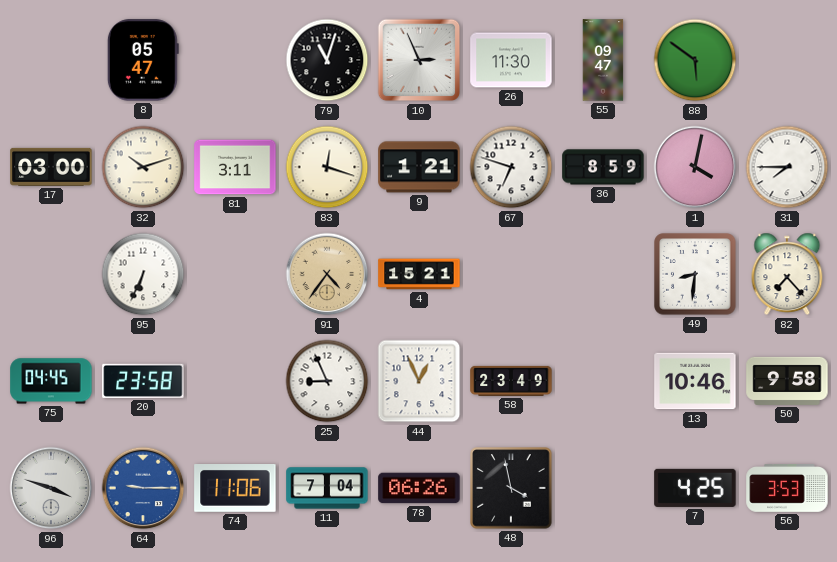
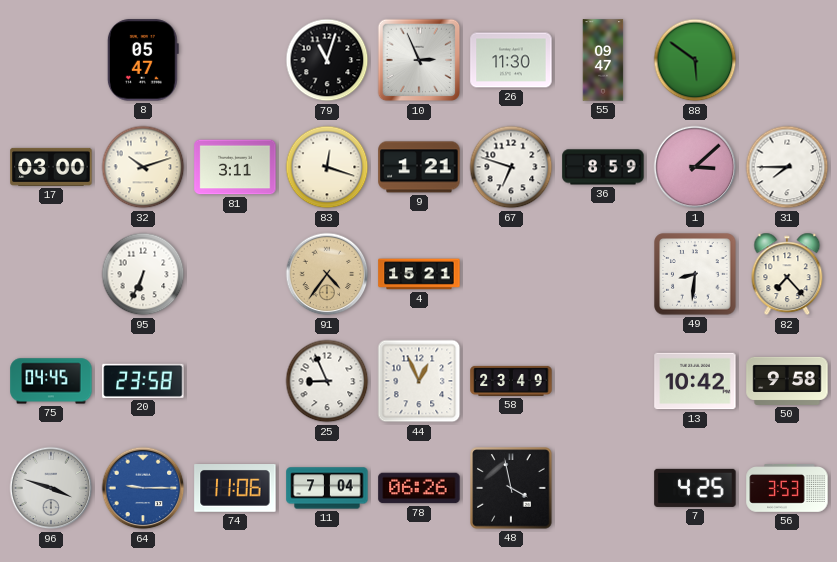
1: 4:02 -> 3:08 (695, 167)
13: 10:46 -> 10:42 (695, 381)
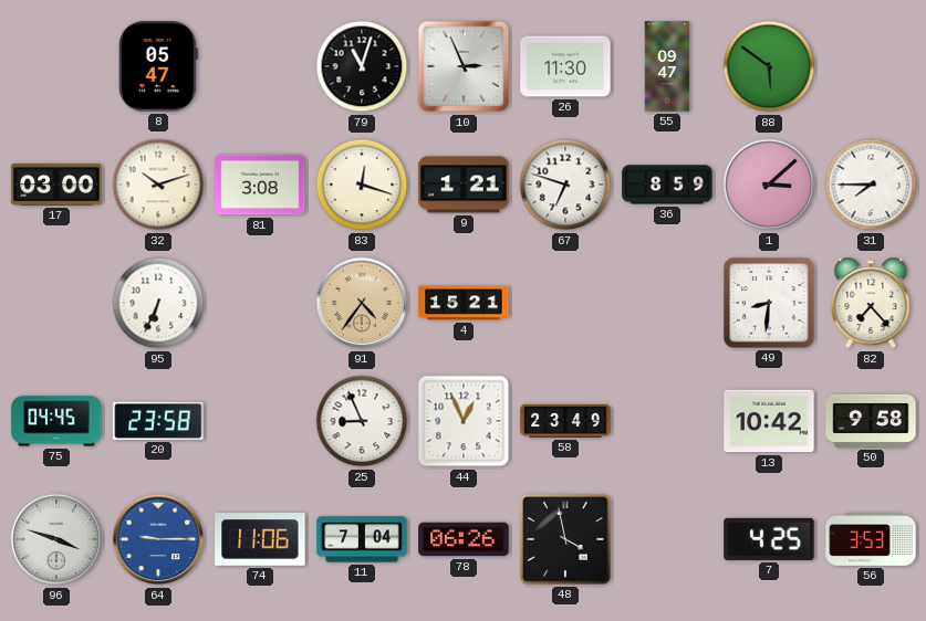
81: 3:11 -> 3:08 (260, 185)
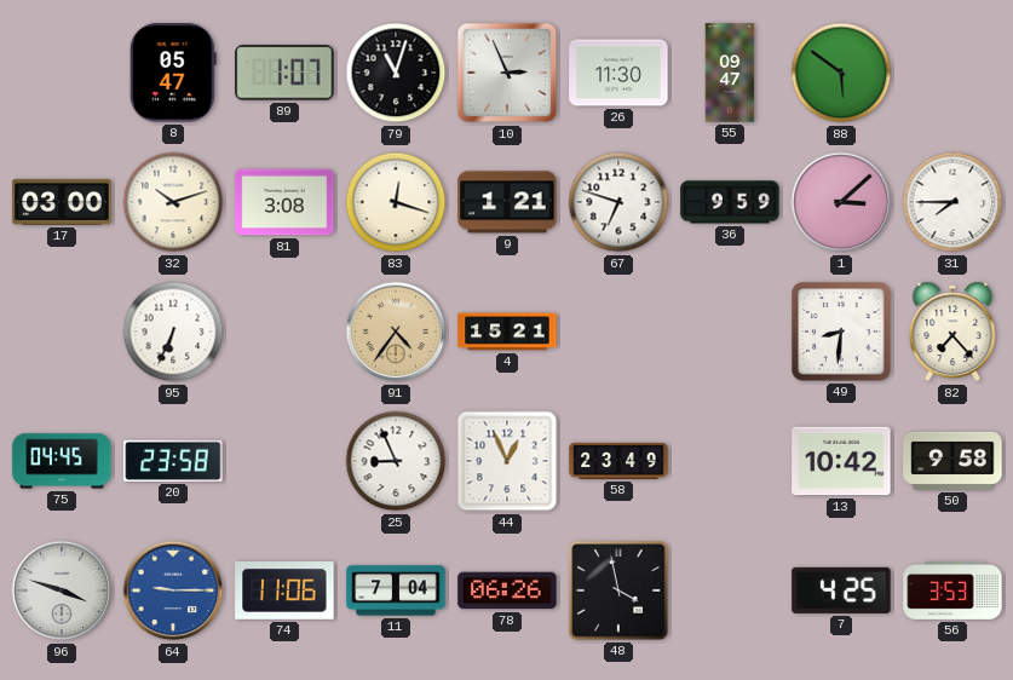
89: none -> 1:07 (284, 73)
36: 8:59 -> 9:59 (730, 202)
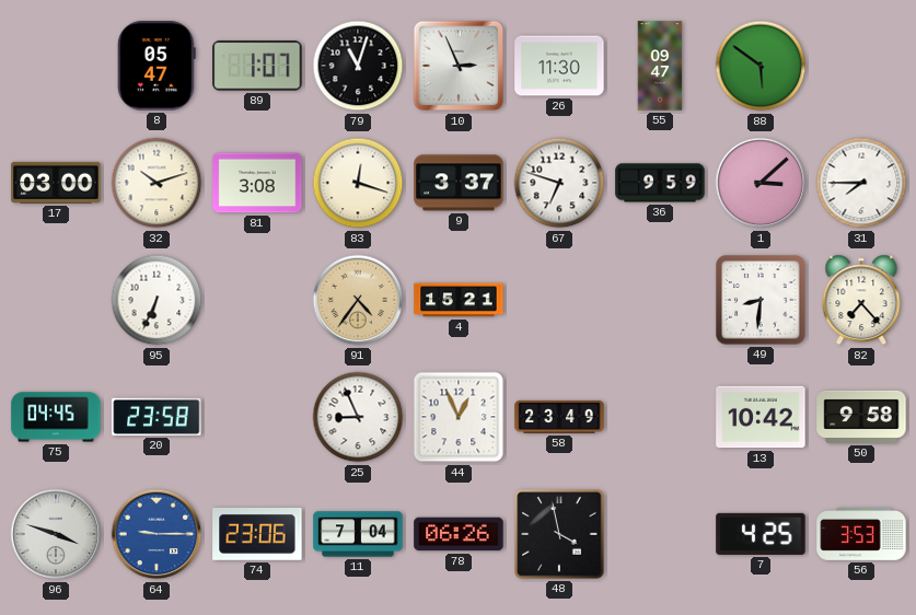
9: 1:21 -> 3:37 (459, 183)
74: 11:06 -> 23:06 (257, 535)
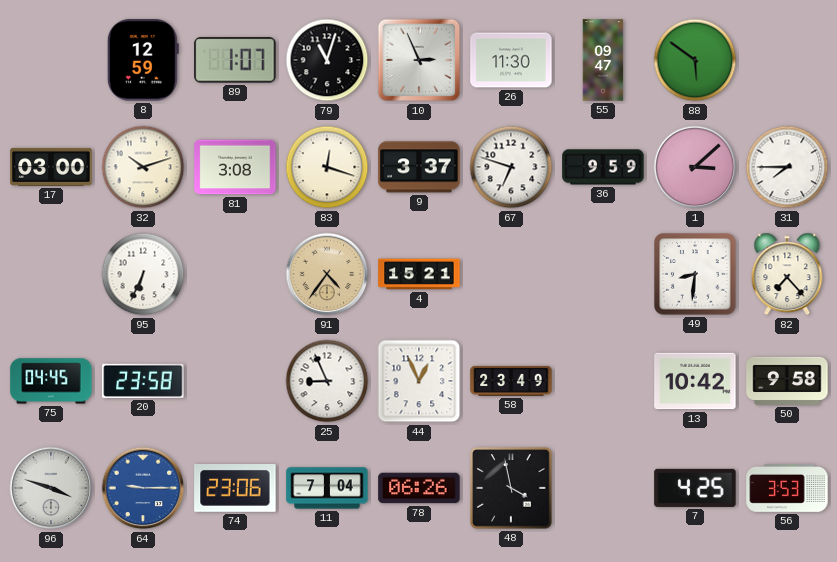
8: 05:47 -> 12:59 (143, 60)
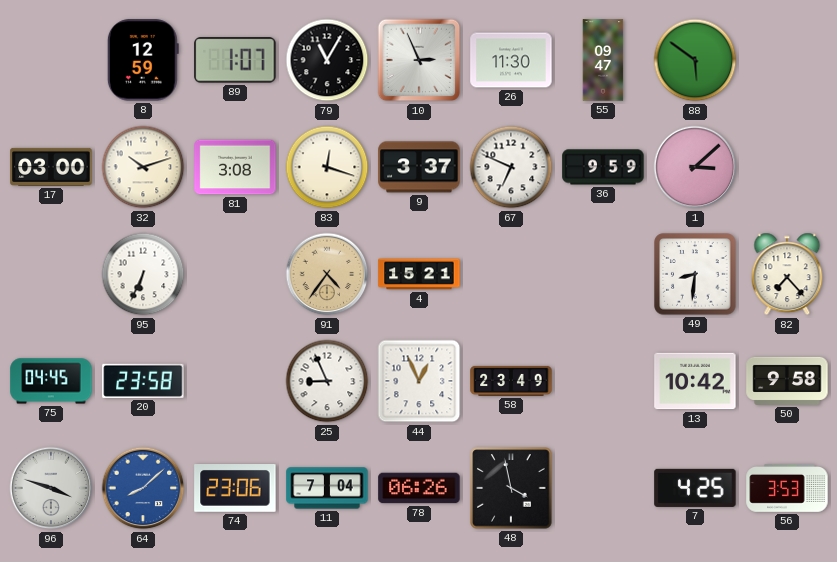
79: 11:03 -> 11:05 (327, 60)
67: 6:48 -> 6:49 (511, 167)
31: 7:45 -> none (787, 167)
64: 9:15 -> 8:08 (143, 488)
